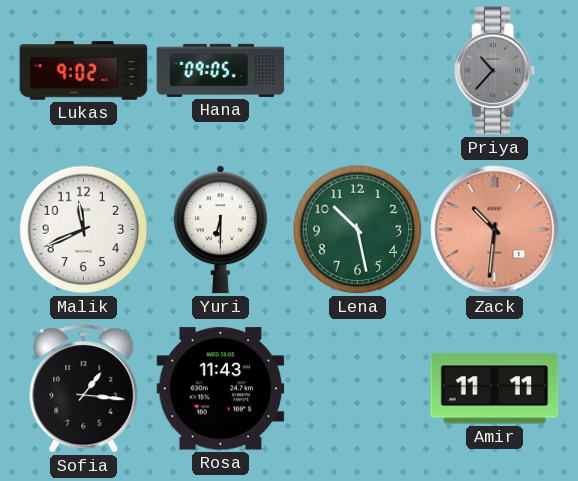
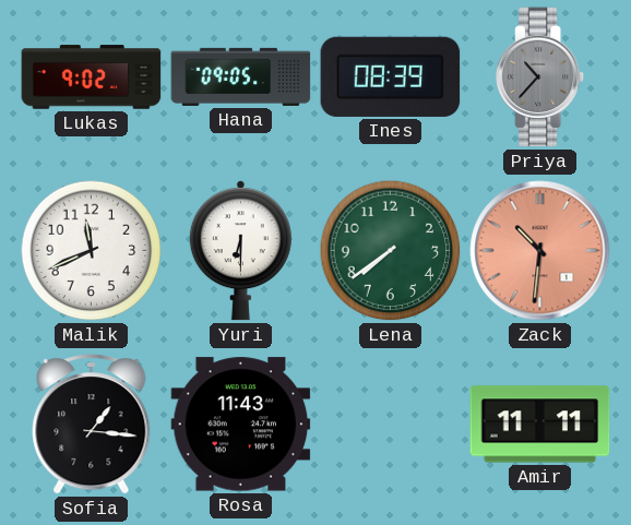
Ines: none -> 08:39 (391, 76)
Lena: 10:28 -> 7:39 (391, 251)
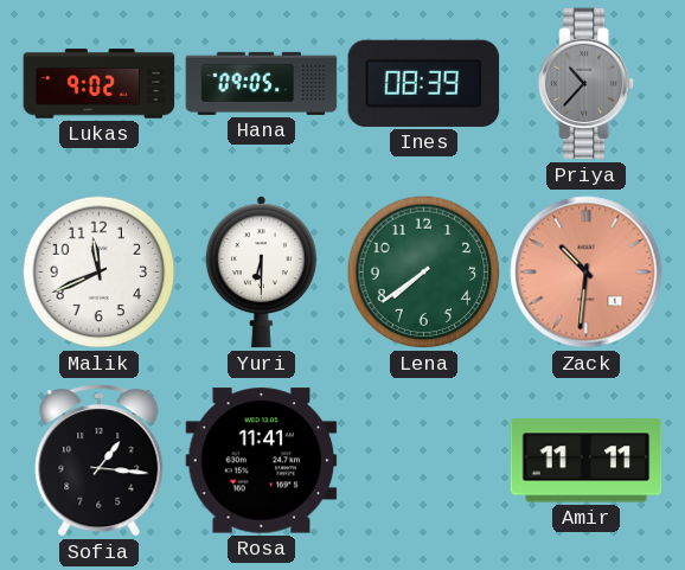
Rosa: 11:43 -> 11:41 (262, 461)
